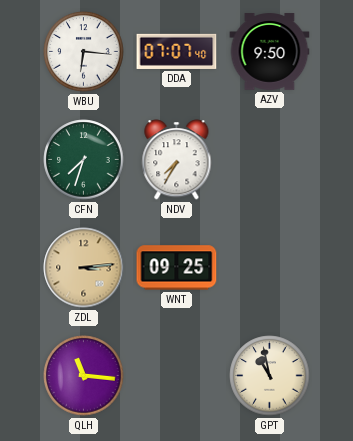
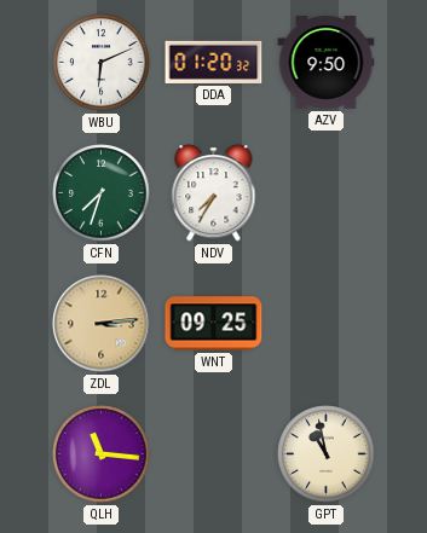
WBU: 6:16 -> 6:11 (102, 63)
DDA: 07:07 -> 01:20 (214, 62)
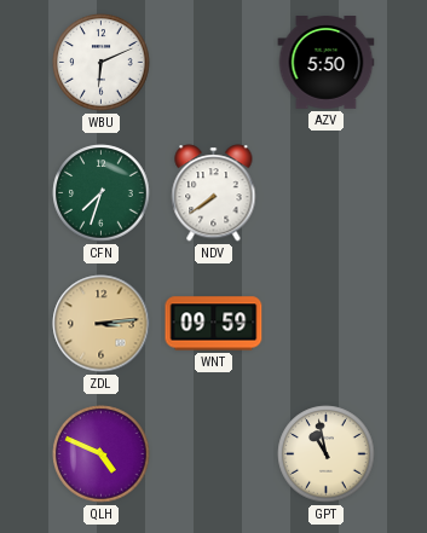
DDA: 01:20 -> none (214, 62)
AZV: 9:50 -> 5:50 (327, 63)
NDV: 7:35 -> 7:39 (214, 193)
WNT: 09:25 -> 09:59 (214, 324)
QLH: 11:16 -> 4:49 (102, 454)
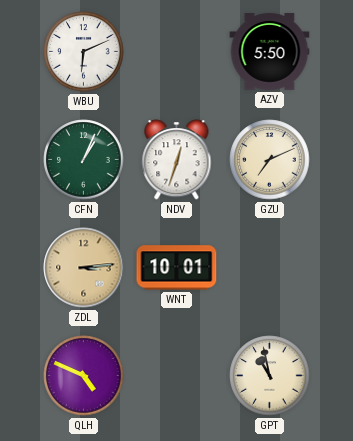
CFN: 7:33 -> 1:04 (84, 160)
NDV: 7:39 -> 12:33 (177, 160)
GZU: none -> 7:11 (270, 160)
WNT: 09:59 -> 10:01 (177, 268)
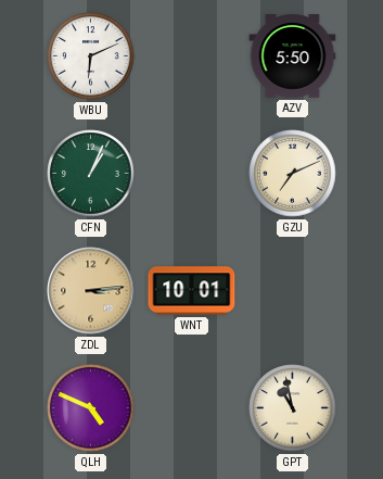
NDV: 12:33 -> none (177, 160)
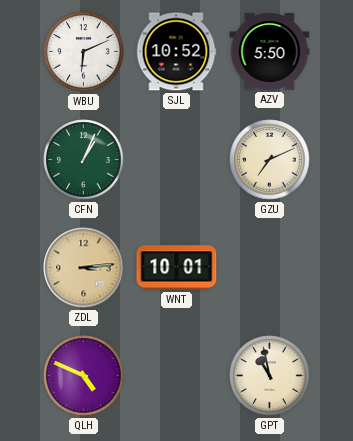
SJL: none -> 10:52 (176, 52)
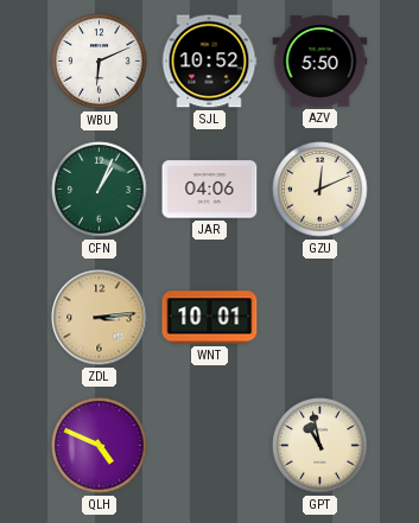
JAR: none -> 04:06 (210, 190)
GZU: 7:11 -> 12:11 (320, 190)
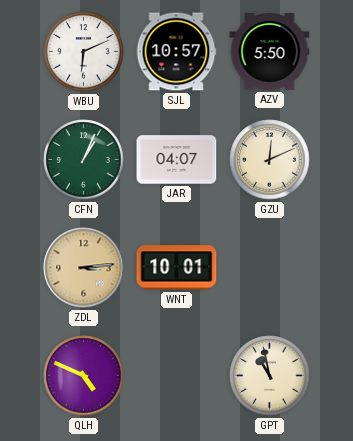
SJL: 10:52 -> 10:57 (176, 52)
JAR: 04:06 -> 04:07 (177, 160)
